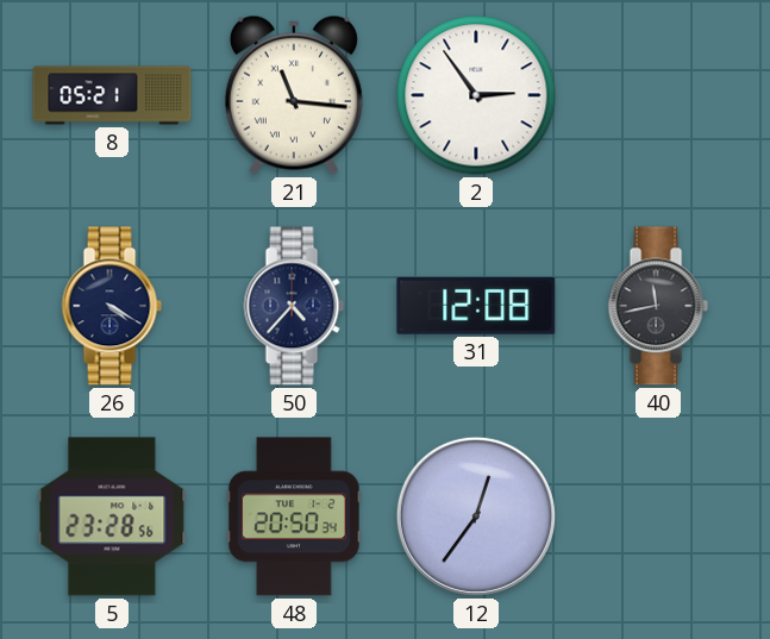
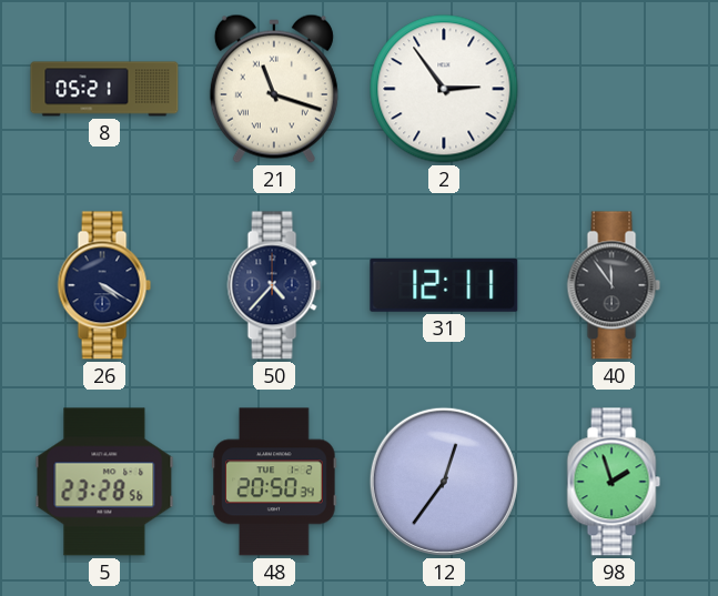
21: 11:16 -> 11:18 (274, 89)
31: 12:08 -> 12:11 (444, 285)
40: 11:43 -> 11:54 (614, 285)
98: none -> 1:57 (614, 482)
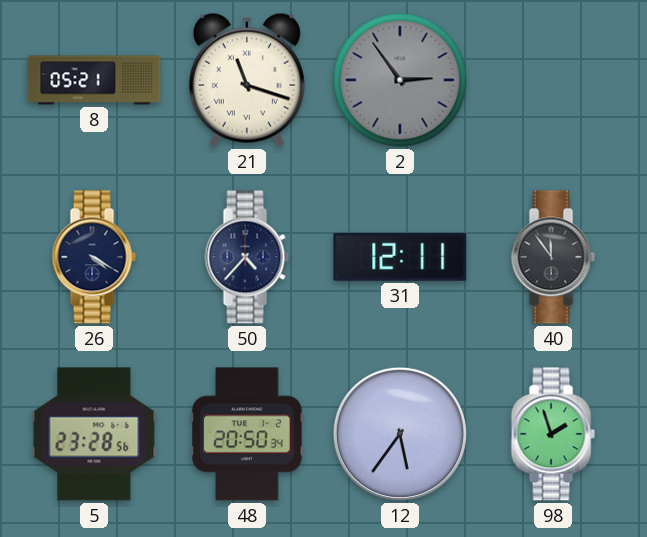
2 dial: white -> grey (400, 80)
12: 12:36 -> 5:36 (400, 434)
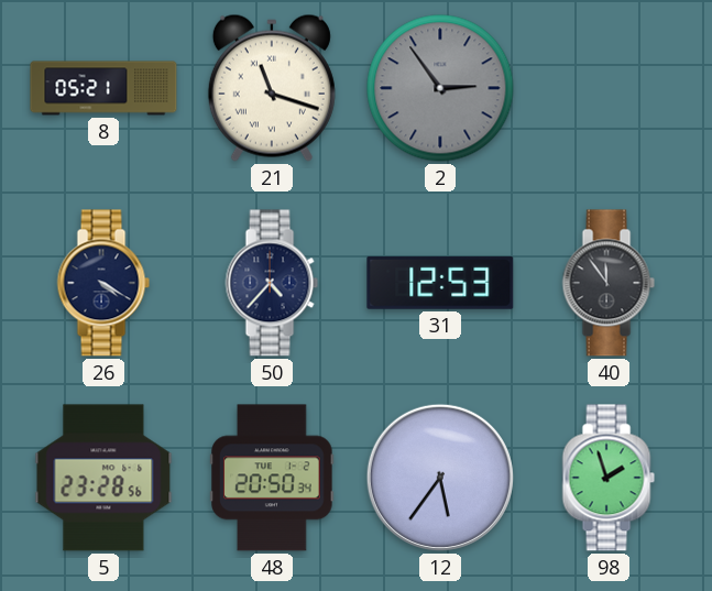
31: 12:11 -> 12:53 (440, 283)
